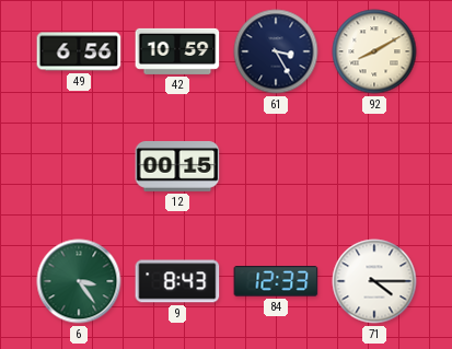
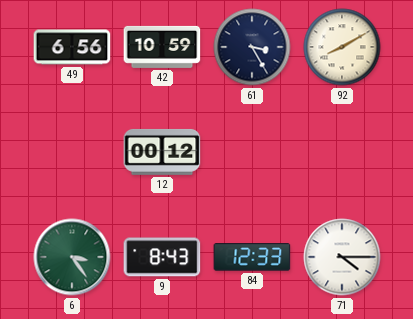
12: 00:15 -> 00:12 (162, 152)
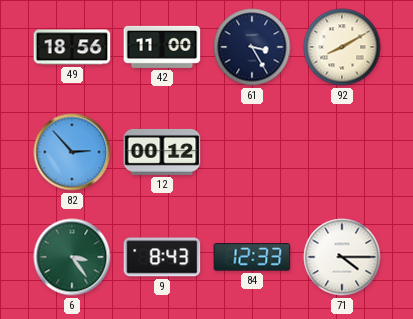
49: 6:56 -> 18:56 (72, 47)
42: 10:59 -> 11:00 (162, 47)
82: none -> 2:53 (72, 152)
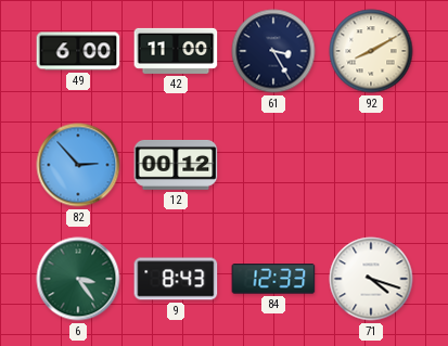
49: 18:56 -> 6:00 (78, 51)
71: 4:15 -> 4:18 (371, 279)
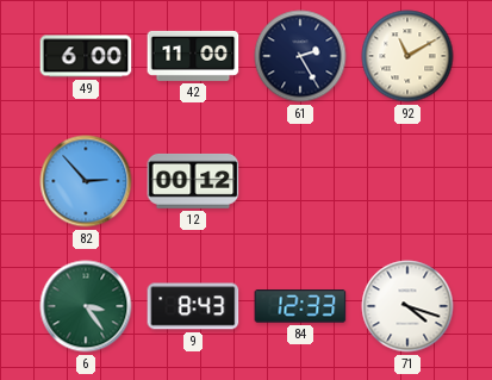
61: 3:25 -> 2:25 (300, 56)
92: 8:10 -> 11:10 (407, 56)
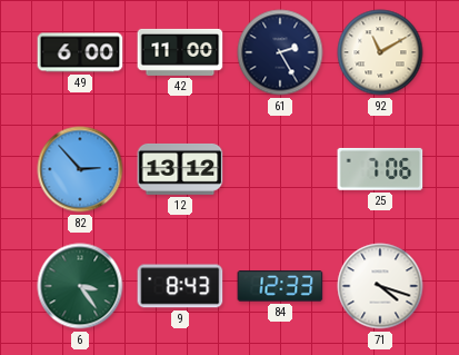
12: 00:12 -> 13:12 (180, 169)
25: none -> 7:06 (380, 169)
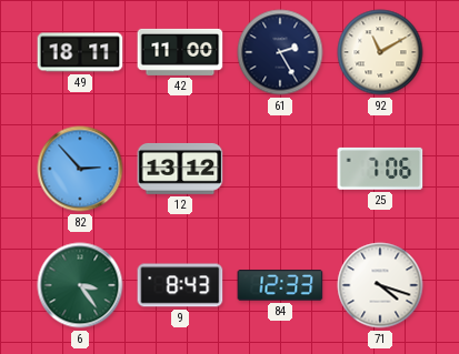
49: 6:00 -> 18:11 (80, 52)
